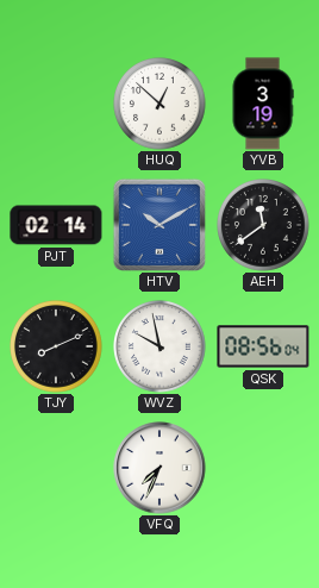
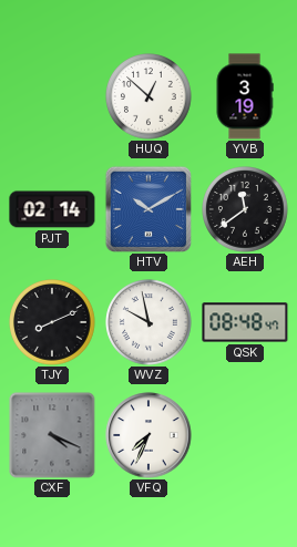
QSK: 08:56 -> 08:48 (245, 322)
CXF: none -> 4:19 (52, 435)
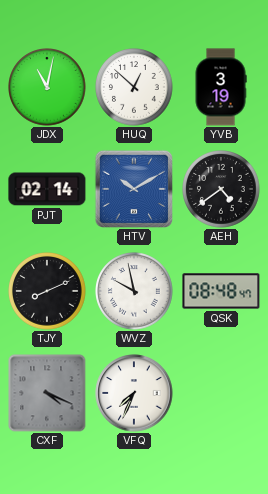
JDX: none -> 11:02 (47, 87)
AEH: 11:39 -> 4:39 (221, 189)
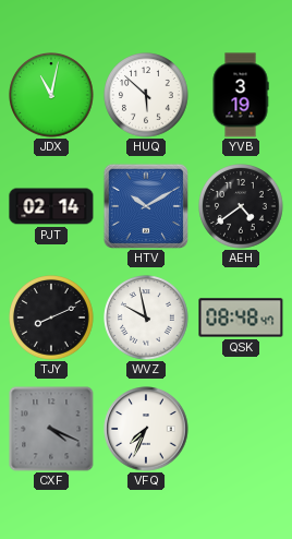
HUQ: 12:52 -> 5:52 (146, 95)
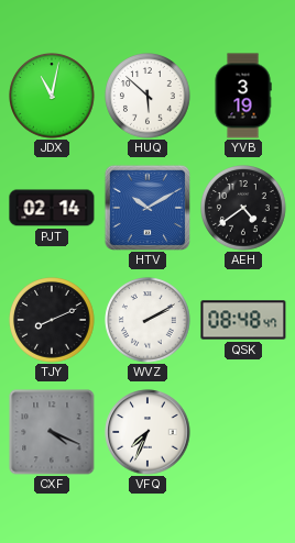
WVZ: 9:58 -> 2:10 (147, 320)
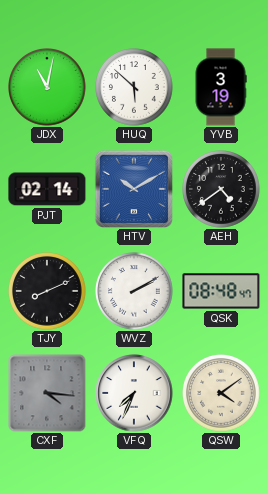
CXF: 4:19 -> 4:16 (47, 393)
QSW: none -> 4:09 (221, 393)
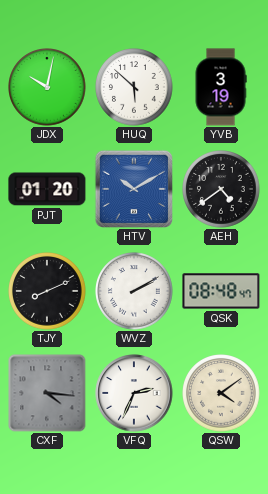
JDX: 11:02 -> 10:02 (47, 87)
PJT: 02:14 -> 01:20 (47, 189)
VFQ: 7:34 -> 2:34 (134, 393)
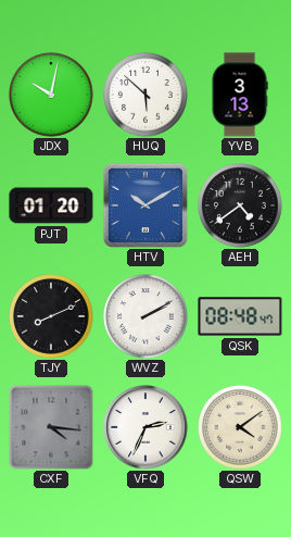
YVB: 3:19 -> 3:13 (240, 95)
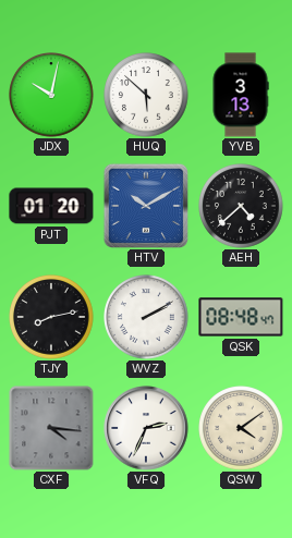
AEH: 4:39 -> 4:38 (241, 206)
TJY: 8:11 -> 8:13 (51, 317)
